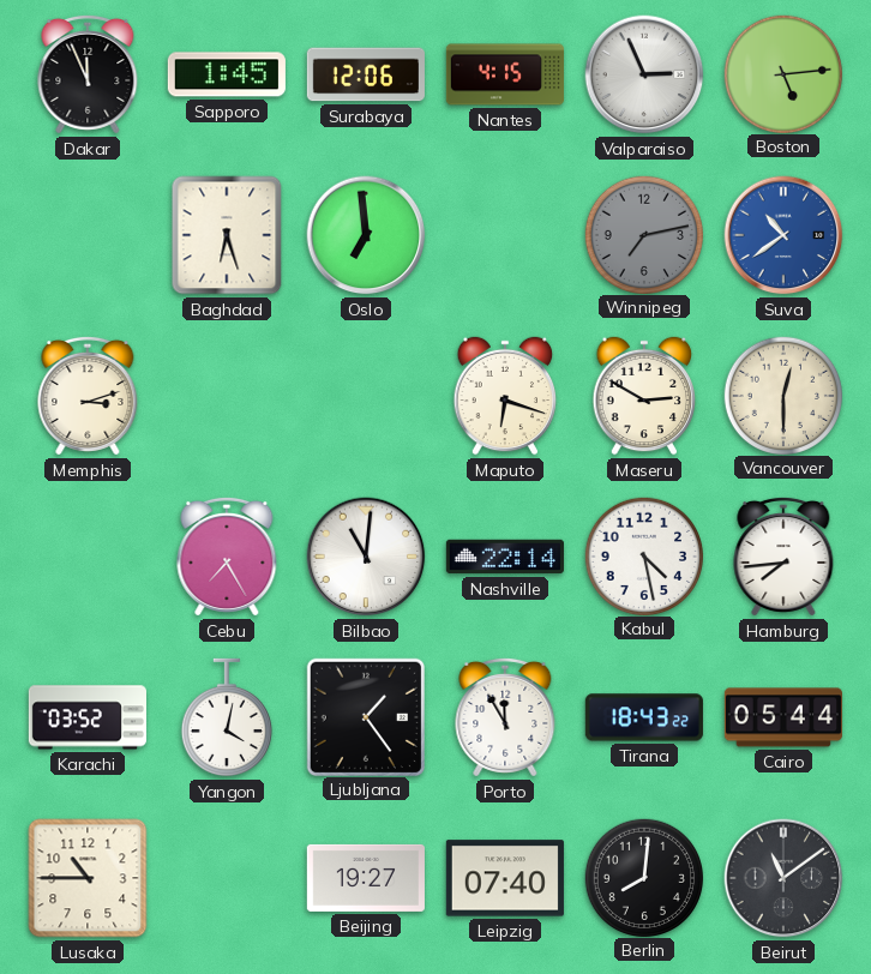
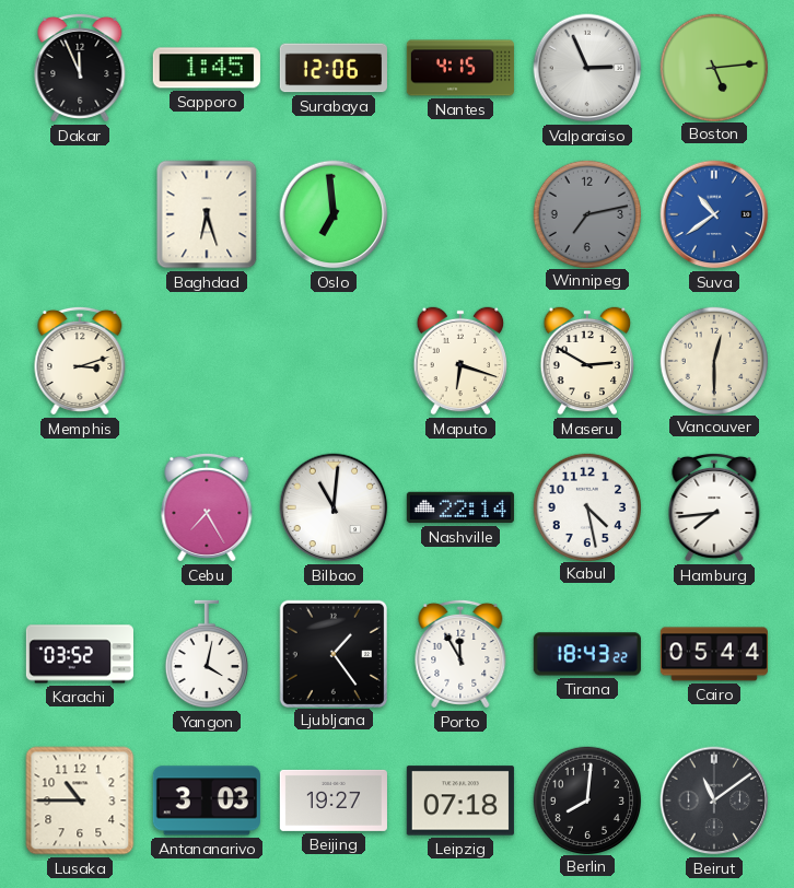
Antananarivo: none -> 3:03 (207, 801)
Leipzig: 07:40 -> 07:18 (460, 801)
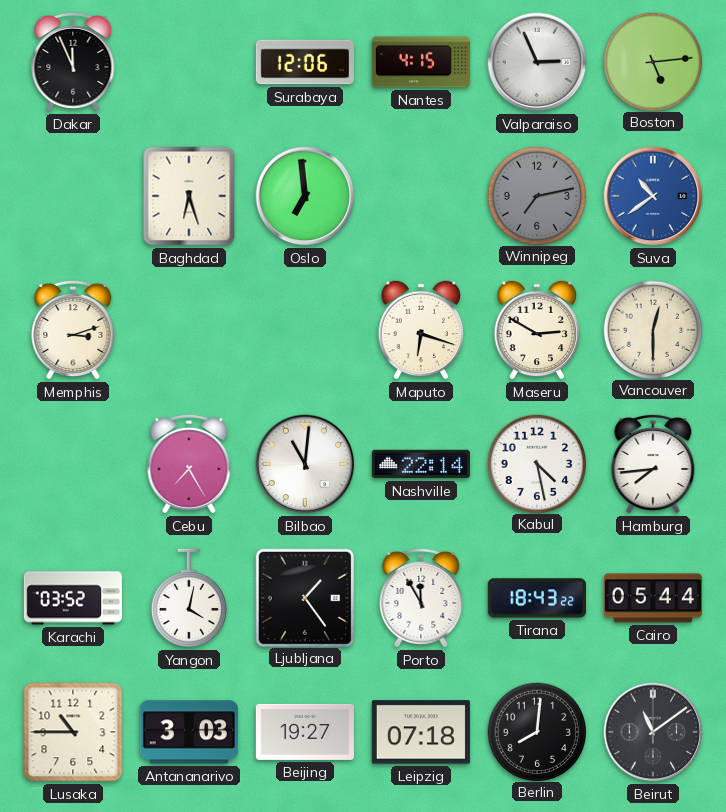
Sapporo: 1:45 -> none (207, 68)
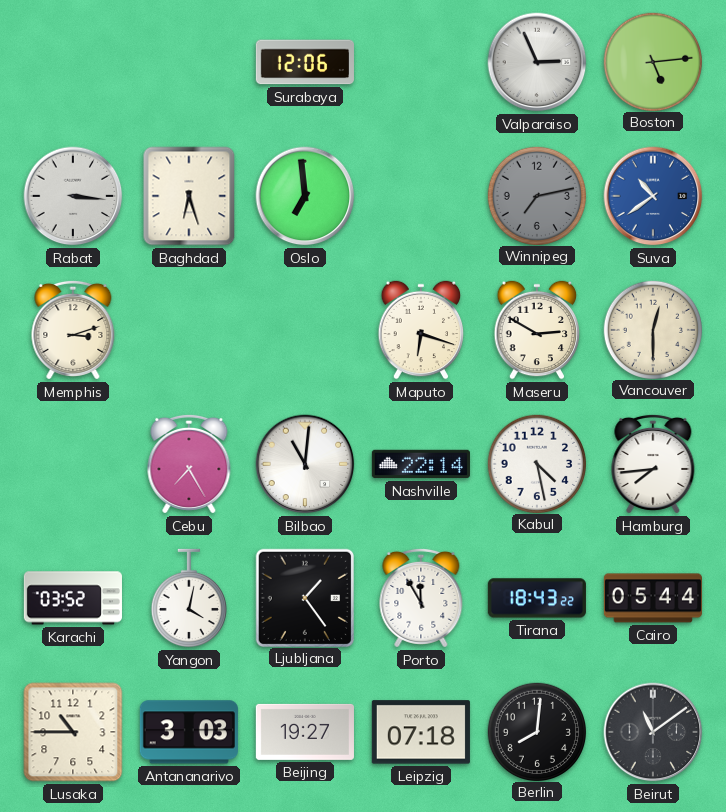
Dakar: 11:56 -> none (73, 62)
Nantes: 4:15 -> none (421, 62)
Rabat: none -> 3:16 (73, 196)
